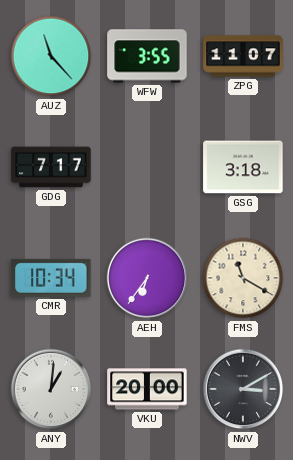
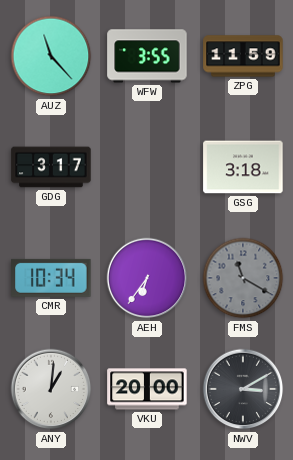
ZPG: 11:07 -> 11:59 (243, 56)
GDG: 7:17 -> 3:17 (51, 167)
FMS dial: cream -> grey (243, 278)
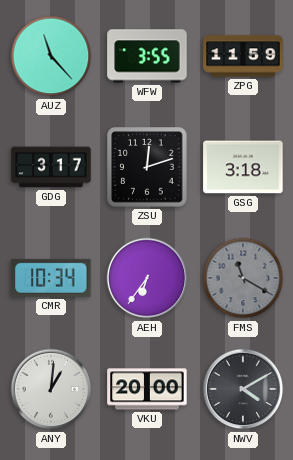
ZSU: none -> 12:12 (147, 167)
NWV: 3:10 -> 4:10 (243, 389)
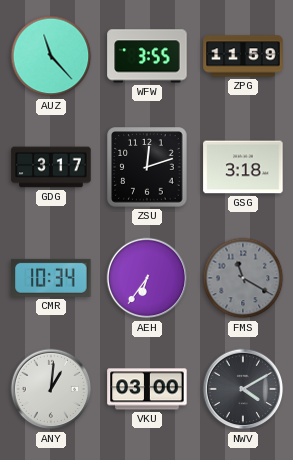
VKU: 20:00 -> 03:00 (147, 389)
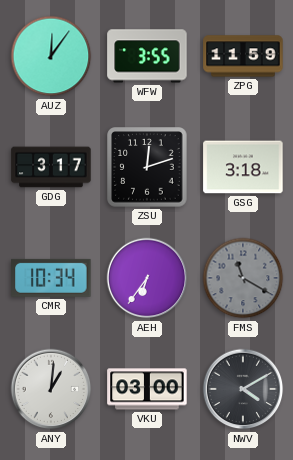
AUZ: 11:23 -> 12:06 (51, 56)
